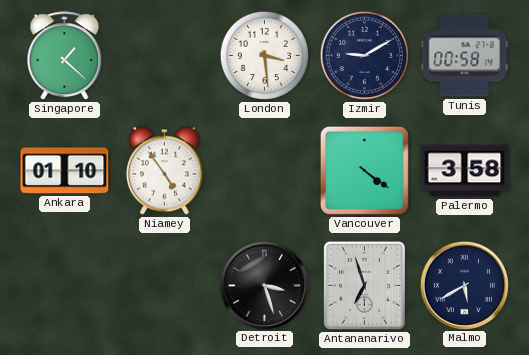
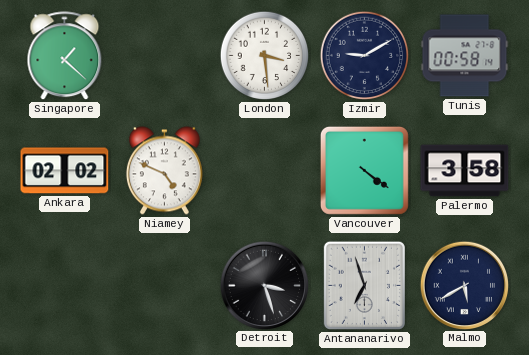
Ankara: 01:10 -> 02:02 (65, 171)
Niamey: 4:54 -> 4:49 (164, 171)
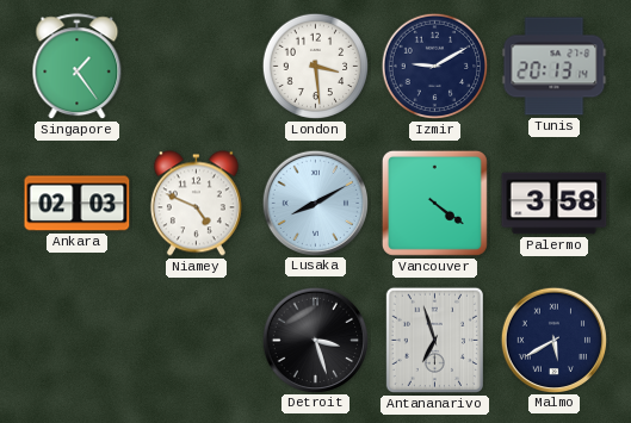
Singapore: 1:22 -> 1:24 (78, 67)
Tunis: 00:58 -> 20:13 (555, 67)
Ankara: 02:02 -> 02:03 (78, 204)
Lusaka: none -> 8:10 (315, 203)
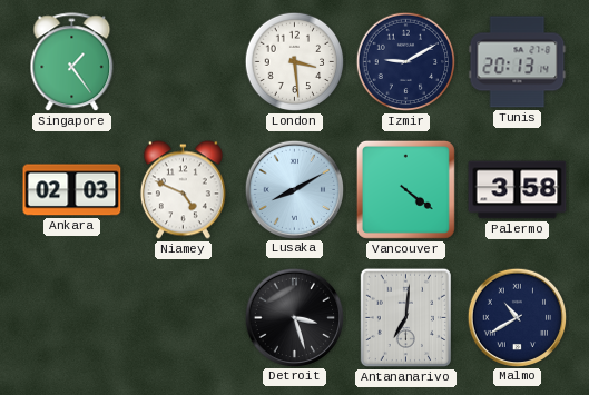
Antananarivo: 6:57 -> 7:01 (405, 317)
Malmo: 5:40 -> 10:40 (517, 317)
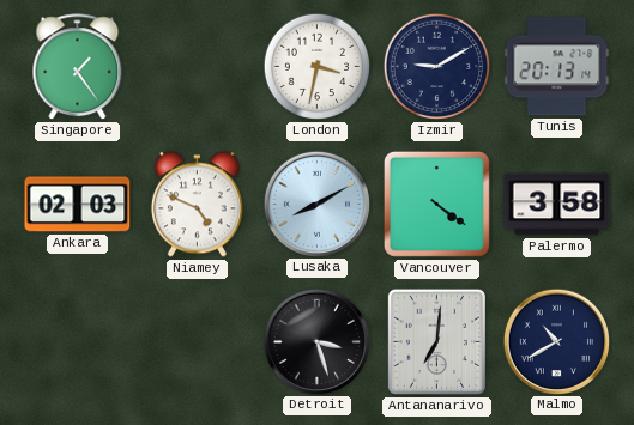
London: 3:29 -> 3:32 (318, 67)
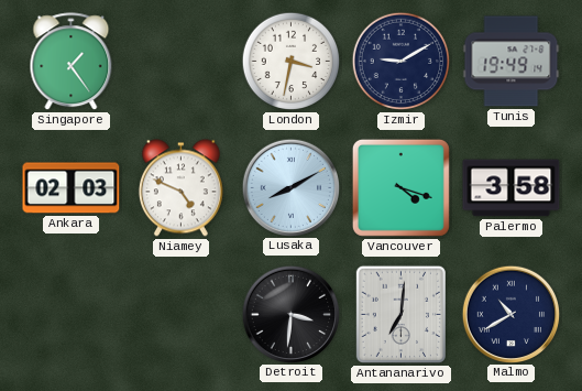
Tunis: 20:13 -> 19:49 (512, 62)
Vancouver: 4:21 -> 4:18 (400, 187)
Detroit: 3:27 -> 3:31 (290, 314)
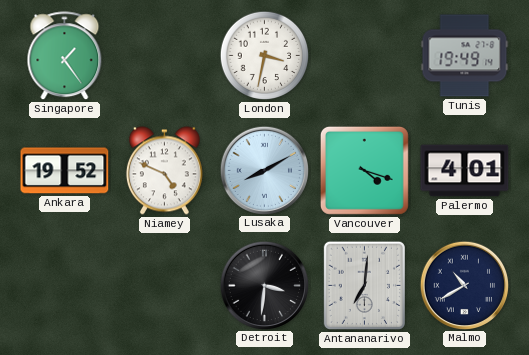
Izmir: 9:10 -> none (402, 62)
Ankara: 02:03 -> 19:52 (65, 171)
Palermo: 3:58 -> 4:01 (465, 171)
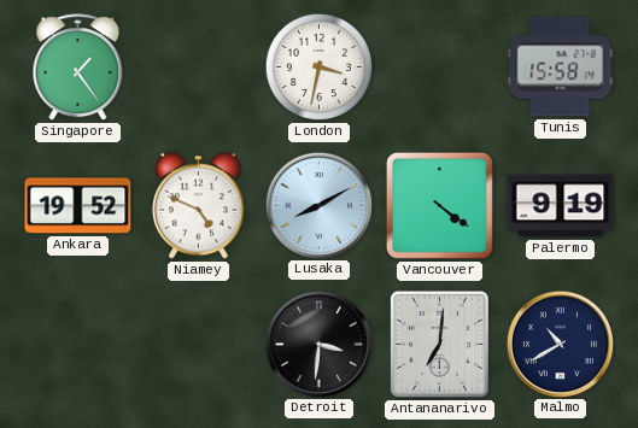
Tunis: 19:49 -> 15:58 (561, 68)
Vancouver: 4:18 -> 4:21 (439, 205)
Palermo: 4:01 -> 9:19 (561, 206)
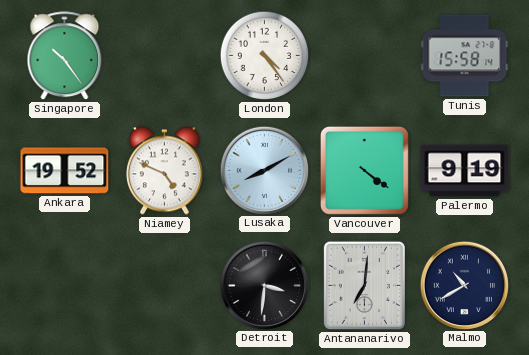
Singapore: 1:24 -> 10:24 (65, 56)
London: 3:32 -> 4:24 (265, 56)
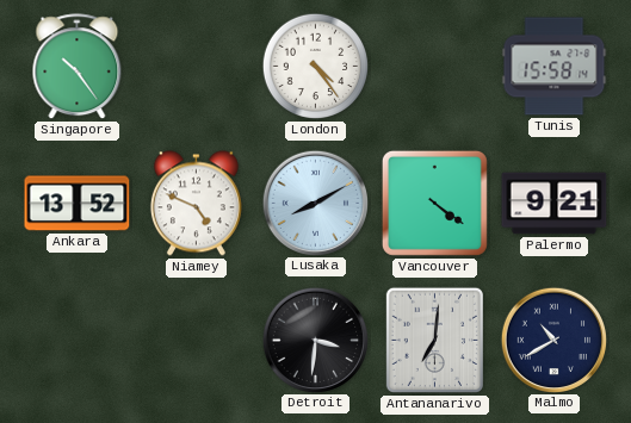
Ankara: 19:52 -> 13:52 (78, 204)
Palermo: 9:19 -> 9:21 (555, 204)
